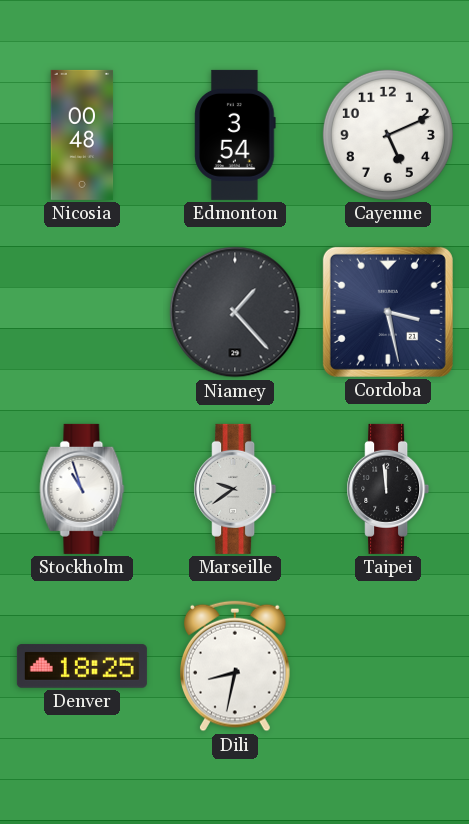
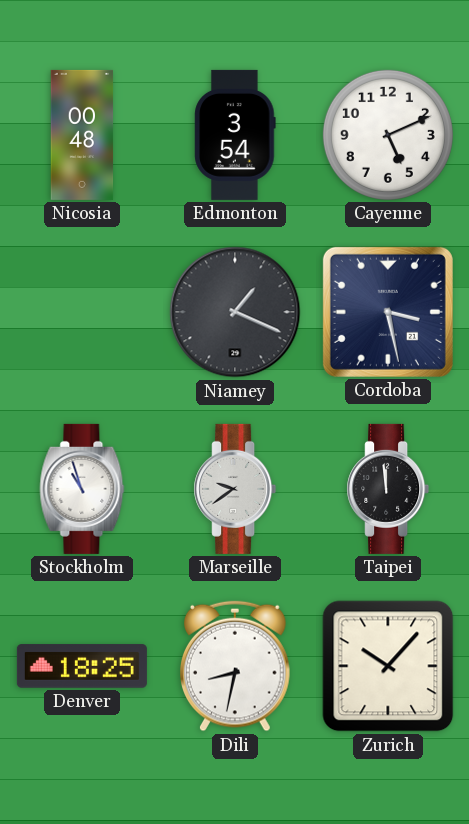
Niamey: 1:23 -> 1:19 (235, 312)
Zurich: none -> 10:07 (388, 666)
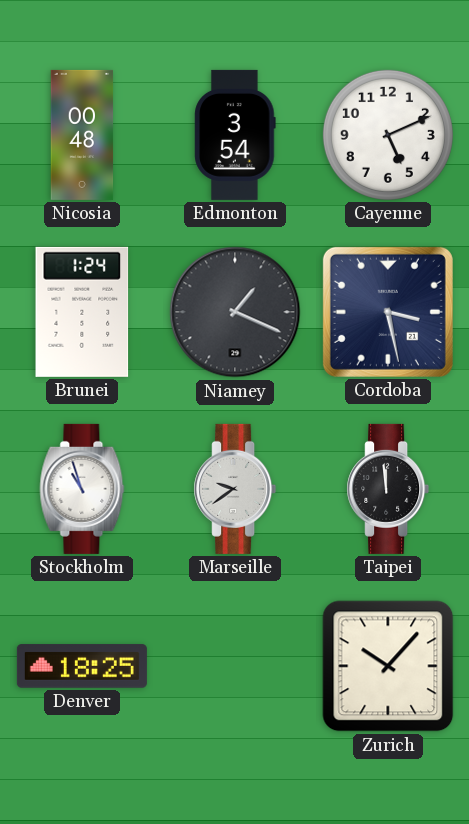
Brunei: none -> 1:24 (82, 312)
Dili: 8:32 -> none (236, 666)
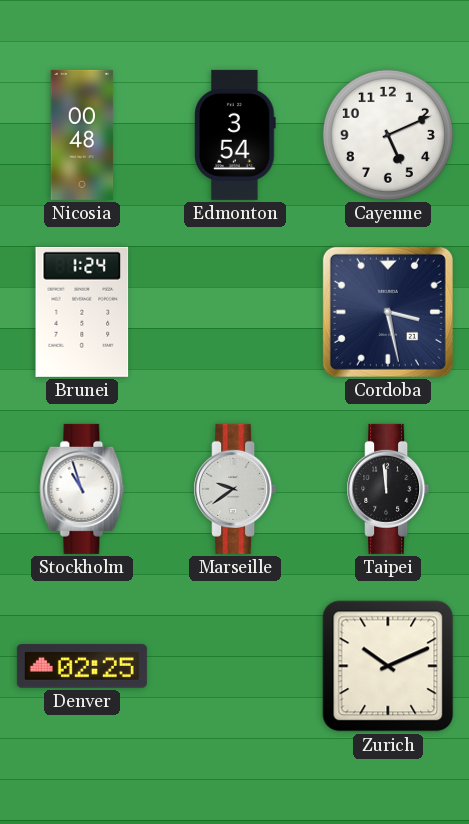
Niamey: 1:19 -> none (235, 312)
Denver: 18:25 -> 02:25 (82, 666)
Zurich: 10:07 -> 10:11 (388, 666)
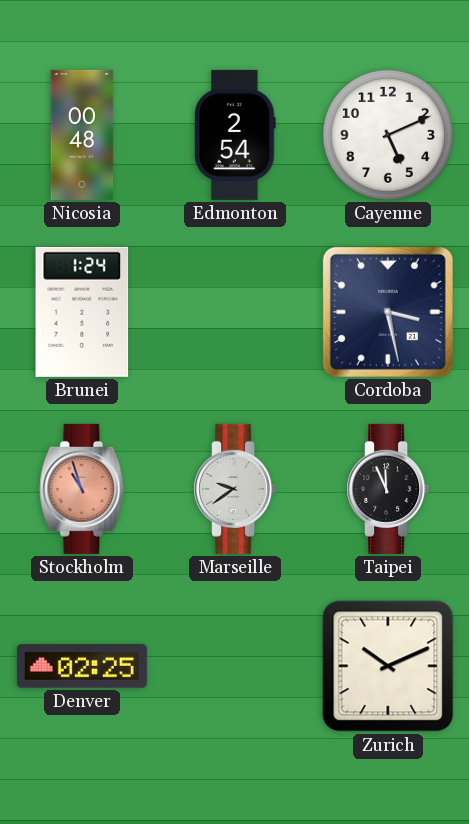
Edmonton: 3:54 -> 2:54 (235, 135)
Stockholm dial: white -> salmon (82, 489)
Taipei: 11:59 -> 11:56 (388, 489)
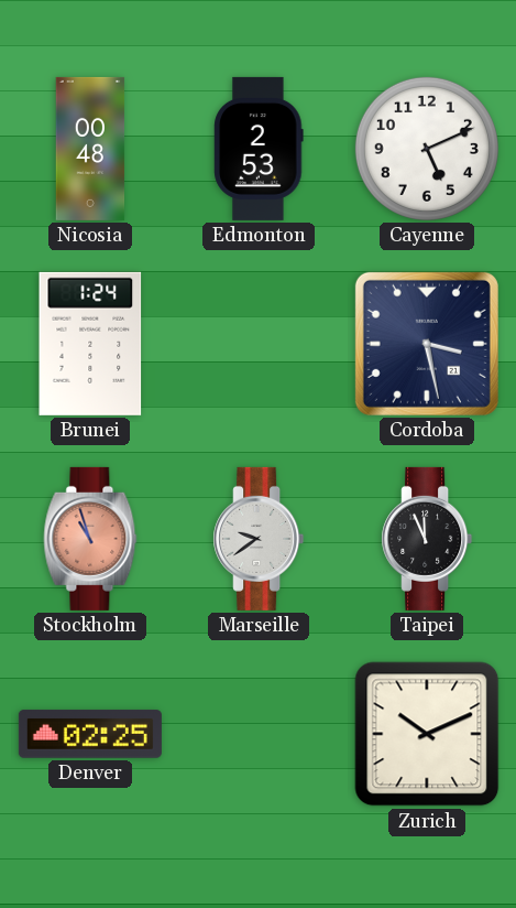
Edmonton: 2:54 -> 2:53 (259, 149)
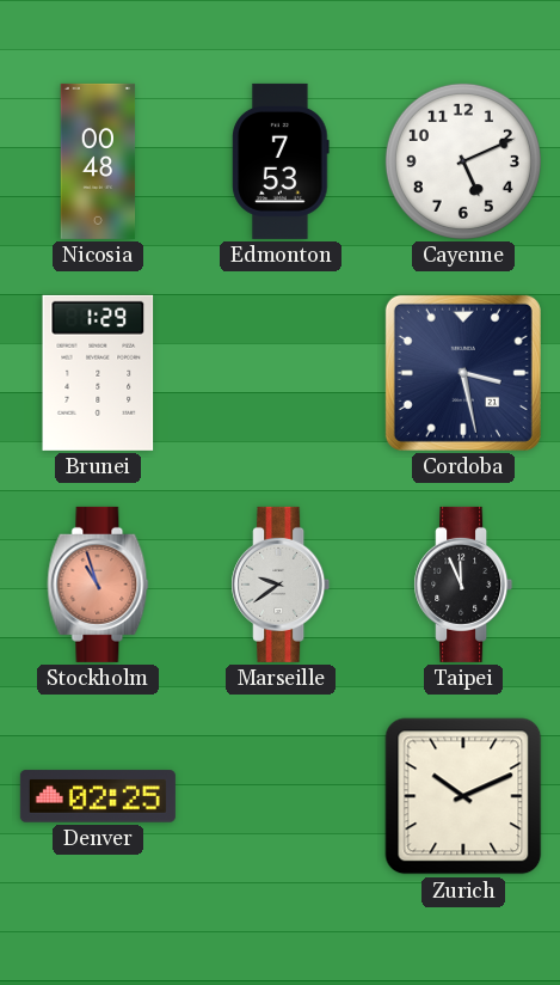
Edmonton: 2:53 -> 7:53 (281, 161)
Brunei: 1:24 -> 1:29 (98, 373)
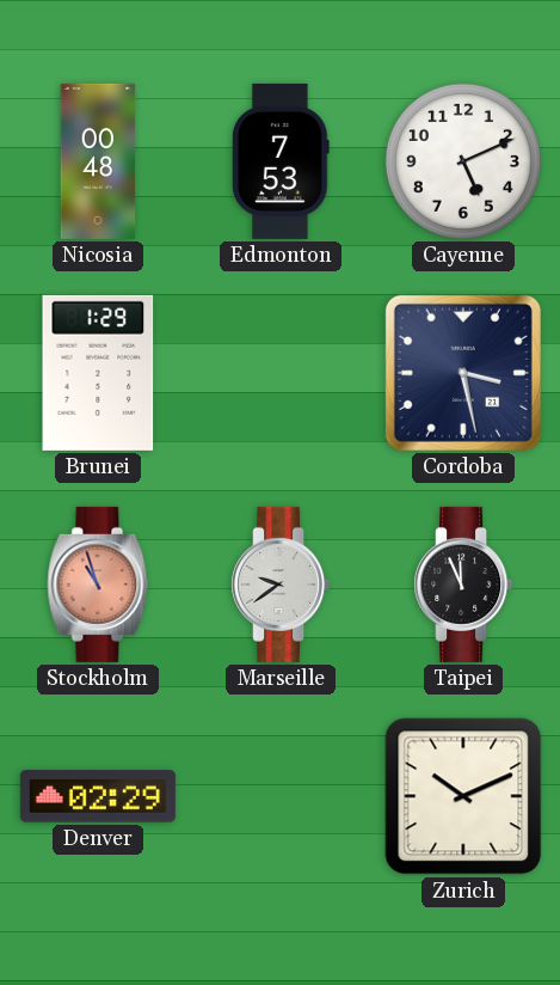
Denver: 02:25 -> 02:29 (98, 796)
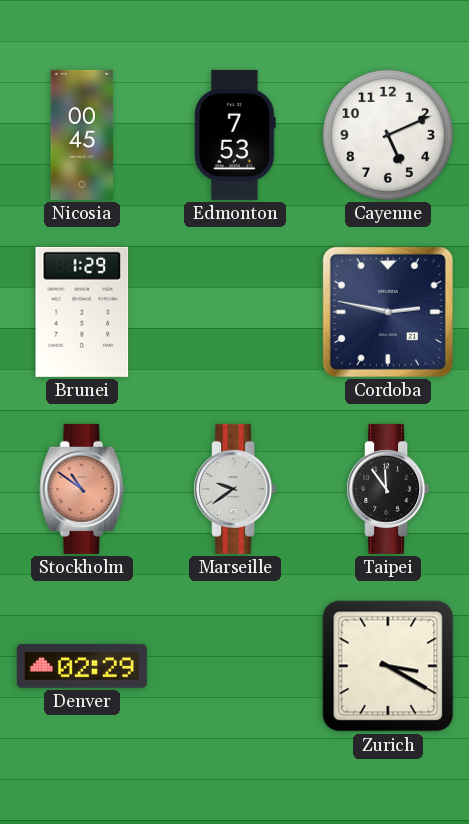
Nicosia: 00:48 -> 00:45 (82, 135)
Cordoba: 3:28 -> 2:47 (388, 312)
Stockholm: 10:57 -> 10:51 (82, 489)
Taipei: 11:56 -> 11:54 (388, 489)
Zurich: 10:11 -> 3:20 (388, 666)
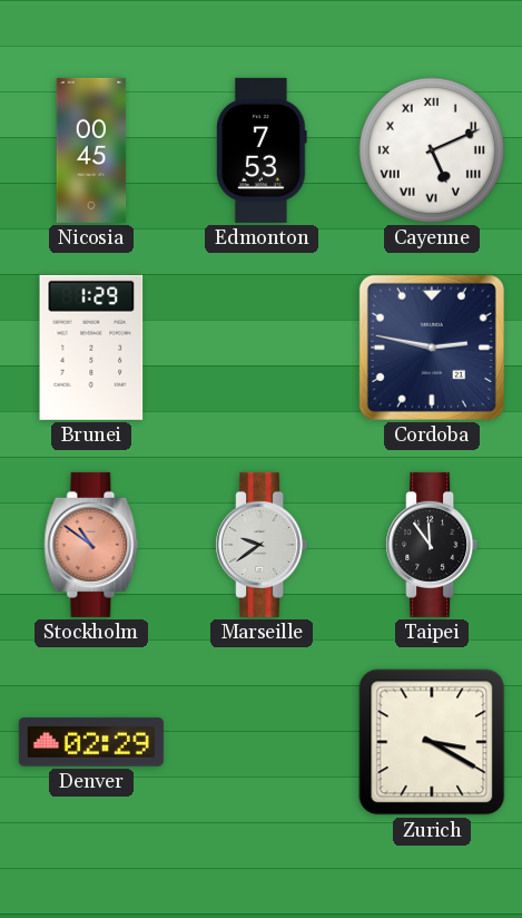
Cayenne numerals: Arabic -> Roman (432, 150)
